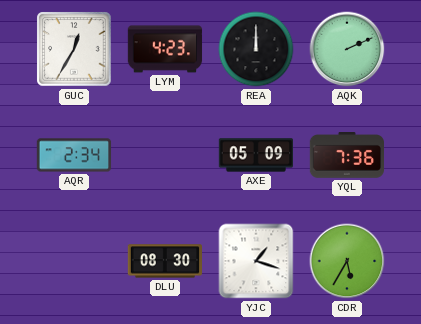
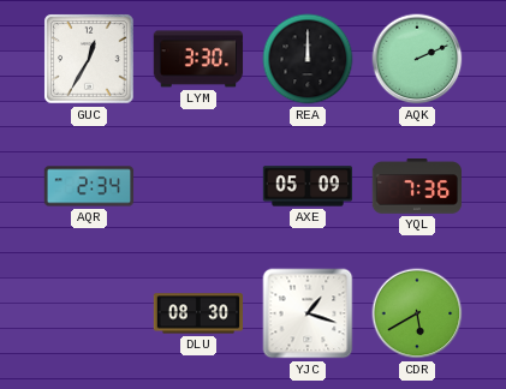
LYM: 4:23 -> 3:30 (198, 59)
CDR: 5:35 -> 5:40 (417, 313)
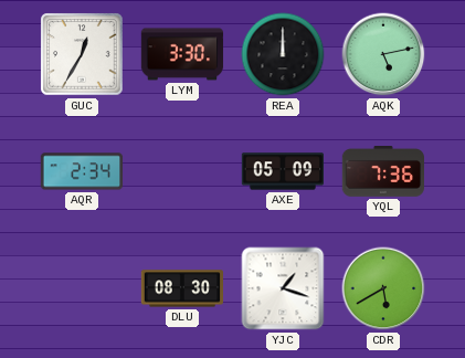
AQK: 2:11 -> 5:13 (383, 54)
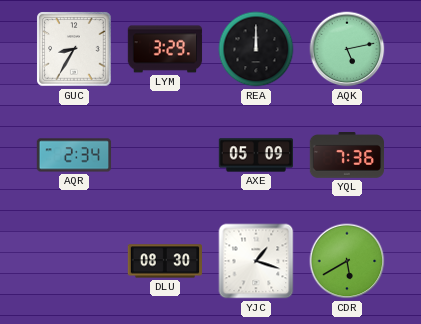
GUC: 12:35 -> 8:35 (74, 49)
LYM: 3:30 -> 3:29 (165, 49)
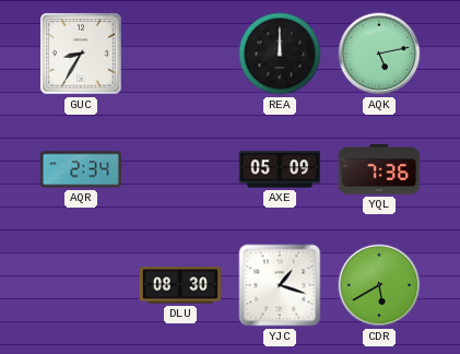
LYM: 3:29 -> none (165, 49)
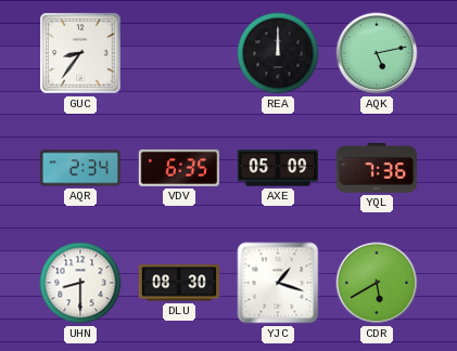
GUC: 8:35 -> 8:36 (80, 53)
VDV: none -> 6:35 (179, 168)
UHN: none -> 8:30 (80, 283)
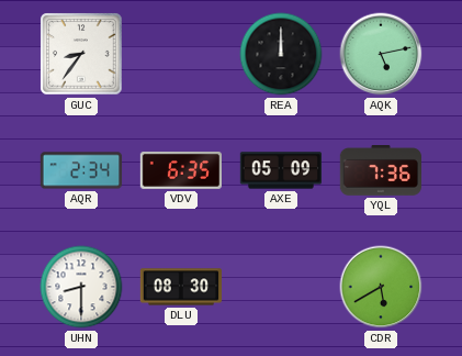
YJC: 1:18 -> none (278, 283)
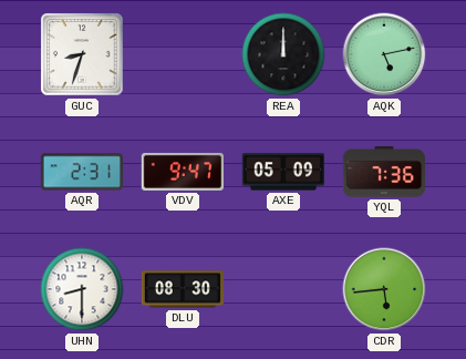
GUC: 8:36 -> 8:33 (82, 54)
AQR: 2:34 -> 2:31 (82, 172)
VDV: 6:35 -> 9:47 (183, 172)
CDR: 5:40 -> 5:44 (384, 289)
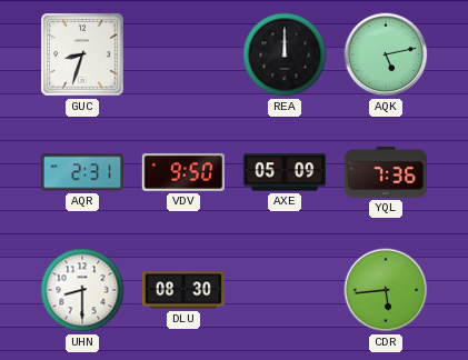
VDV: 9:47 -> 9:50 (183, 172)
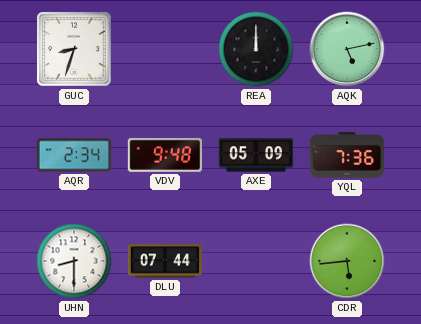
AQR: 2:31 -> 2:34 (74, 155)
VDV: 9:50 -> 9:48 (165, 155)
DLU: 08:30 -> 07:44 (165, 261)
